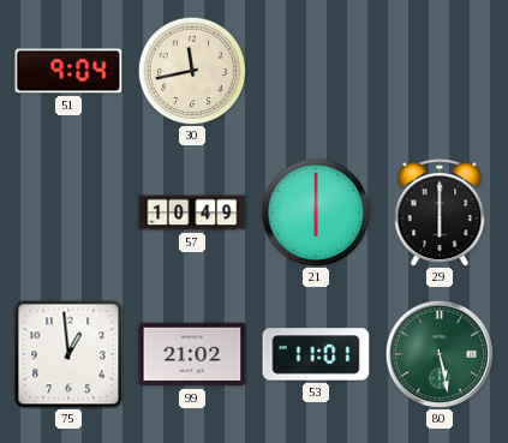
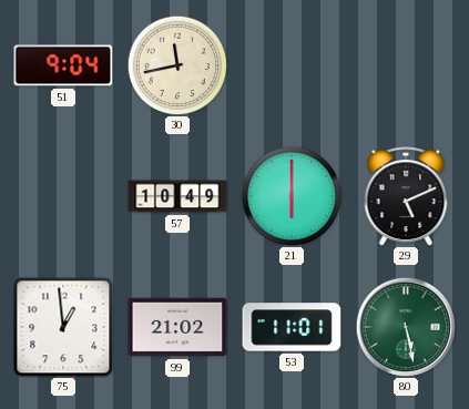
29: 6:00 -> 5:11 (406, 196)
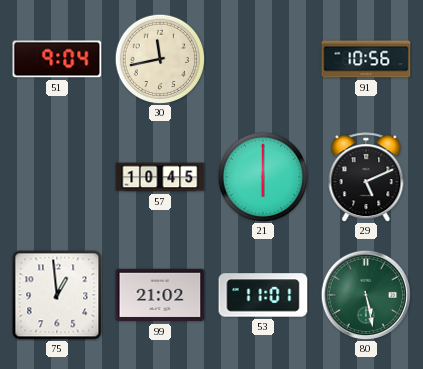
91: none -> 10:56 (366, 59)
57: 10:49 -> 10:45 (160, 177)
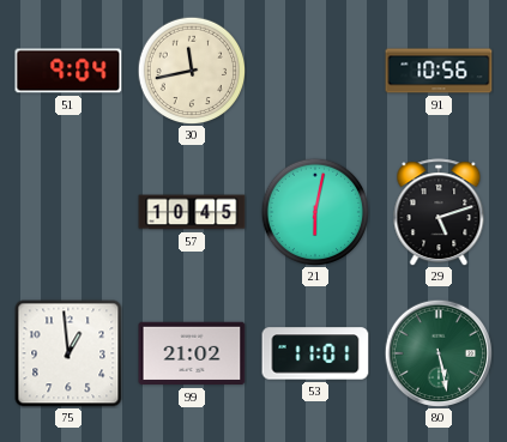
21: 6:00 -> 6:02 (315, 212)
29: 5:11 -> 5:12 (439, 212)
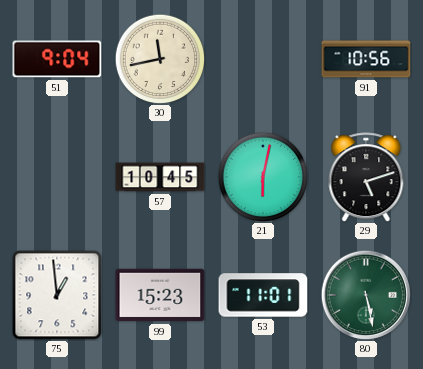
99: 21:02 -> 15:23 (160, 295)
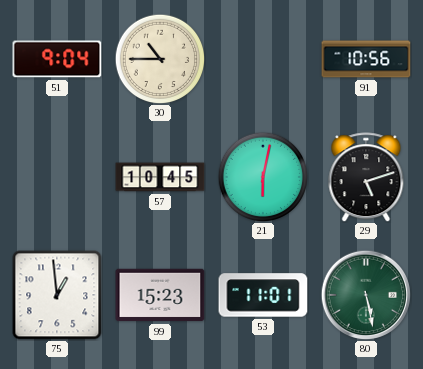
30: 11:43 -> 10:45 (160, 59)
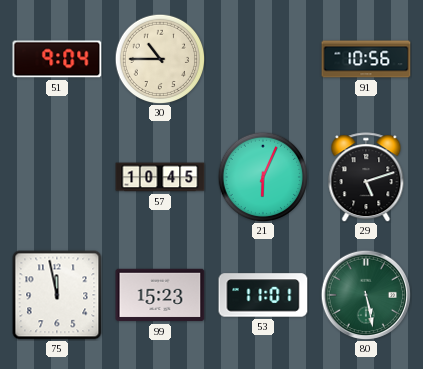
21: 6:02 -> 6:04 (263, 177)
75: 12:59 -> 11:58 (57, 295)
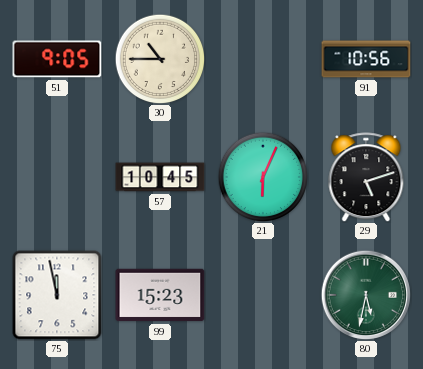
51: 9:04 -> 9:05 (57, 59)
53: 11:01 -> none (263, 295)
80: 5:28 -> 5:32 (366, 295)
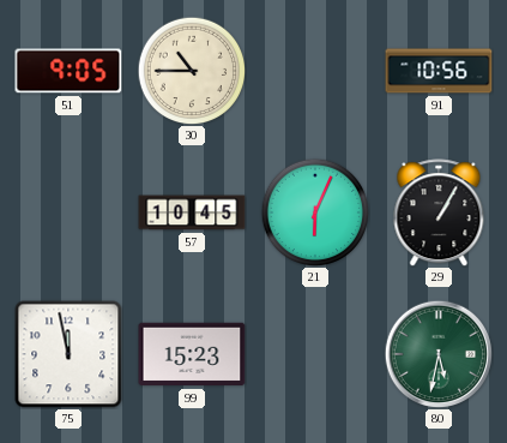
29: 5:12 -> 1:05 (439, 212)
